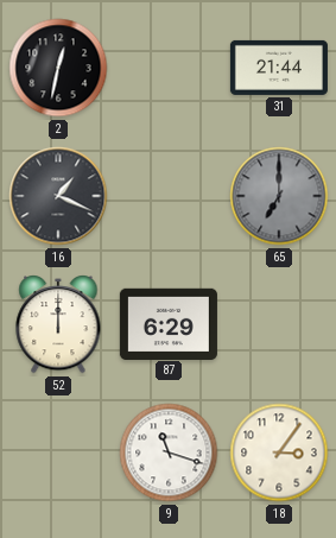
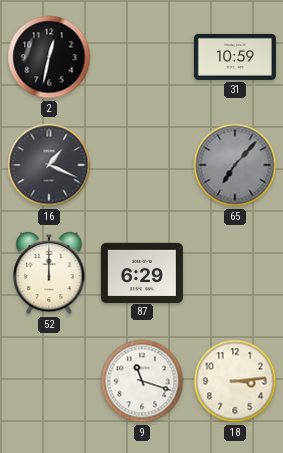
31: 21:44 -> 10:59 (235, 57)
65: 7:00 -> 7:07 (235, 165)
18: 3:06 -> 3:14 (235, 381)
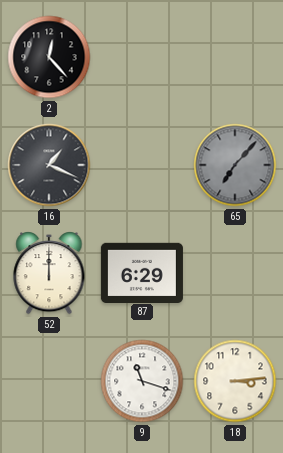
2: 12:32 -> 12:23 (49, 57)
31: 10:59 -> none (235, 57)
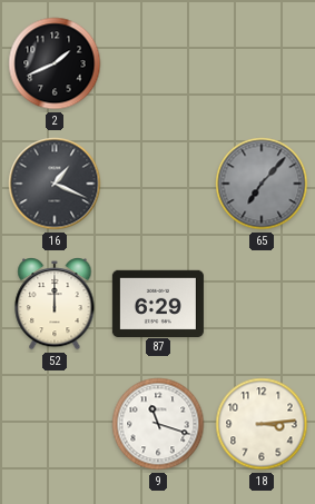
2: 12:23 -> 1:41 (55, 63)
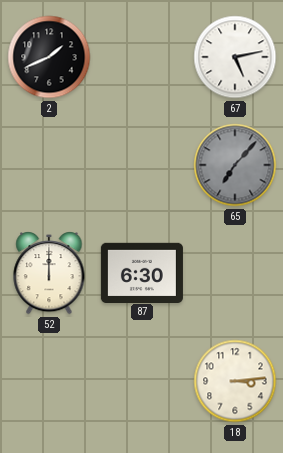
67: none -> 5:13 (235, 57)
16: 1:19 -> none (55, 184)
87: 6:29 -> 6:30 (142, 272)
9: 11:18 -> none (158, 424)
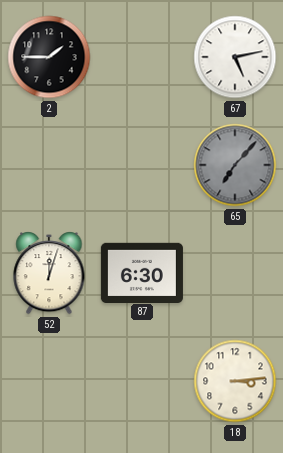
2: 1:41 -> 1:45 (49, 57)
52: 12:00 -> 12:03 (49, 273)
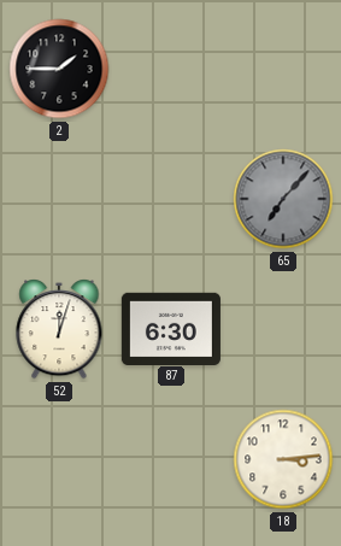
67: 5:13 -> none (235, 57)
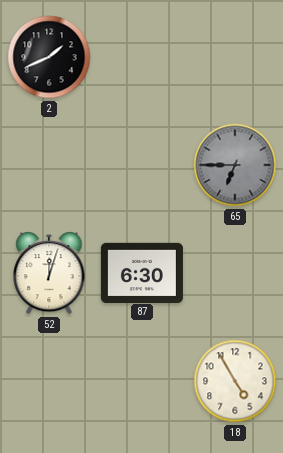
2: 1:45 -> 1:41 (49, 57)
65: 7:07 -> 6:45 (235, 165)
18: 3:14 -> 4:55 (235, 381)
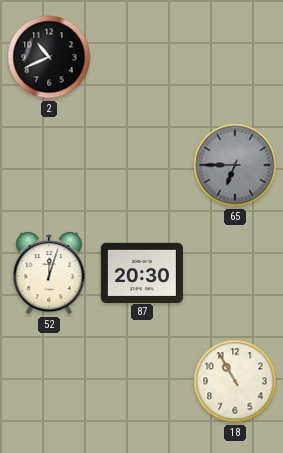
2: 1:41 -> 10:41 (49, 57)
87: 6:30 -> 20:30 (142, 272)
18: 4:55 -> 10:55 (235, 381)
